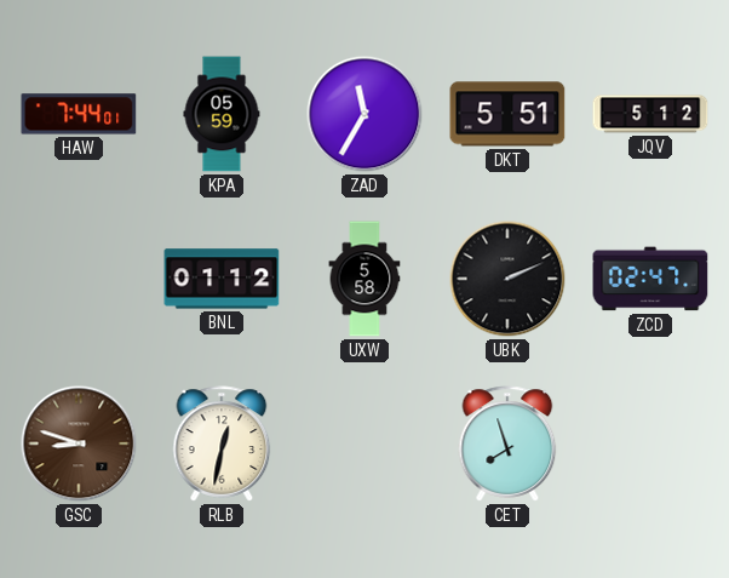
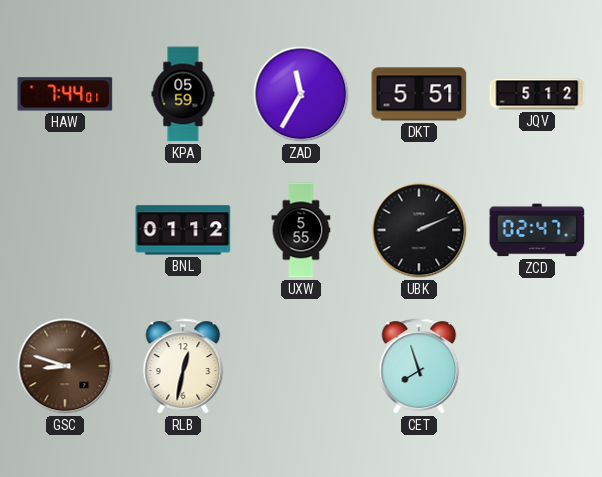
UXW: 5:58 -> 5:55 (301, 230)
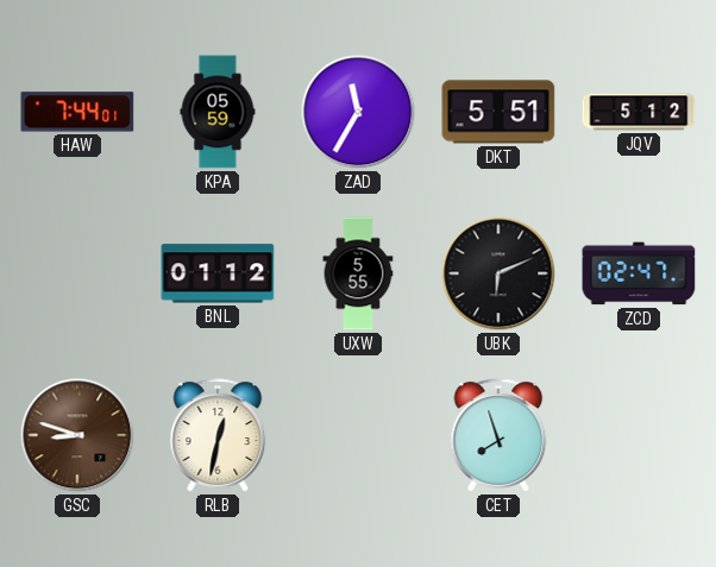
UBK: 2:11 -> 6:11 (498, 273)
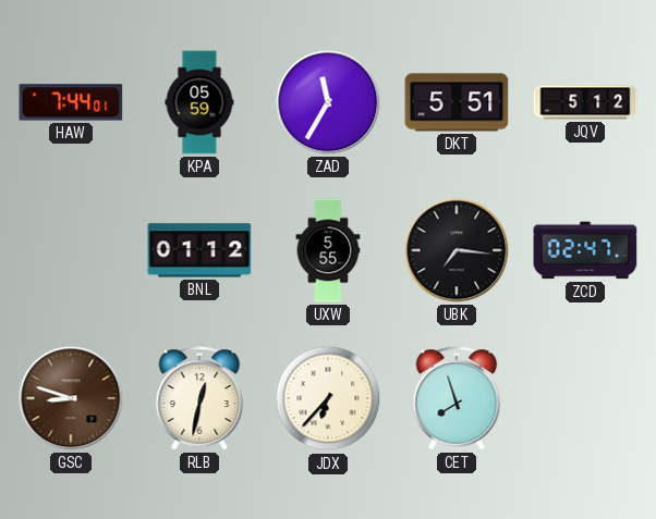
UBK: 6:11 -> 7:16 (457, 250)
JDX: none -> 6:37 (328, 398)
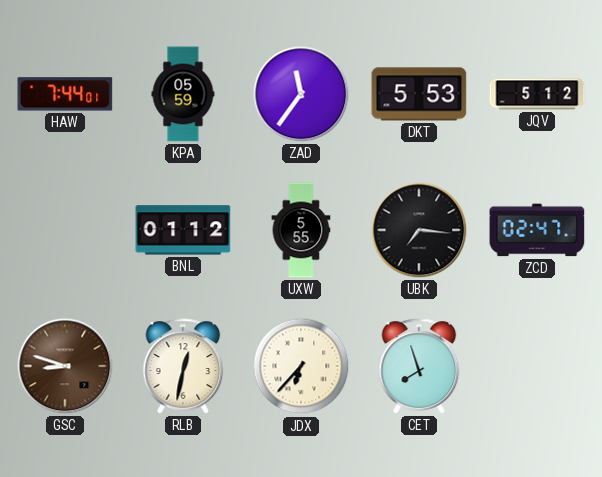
ZAD: 11:35 -> 11:36 (301, 94)
DKT: 5:51 -> 5:53 (419, 94)
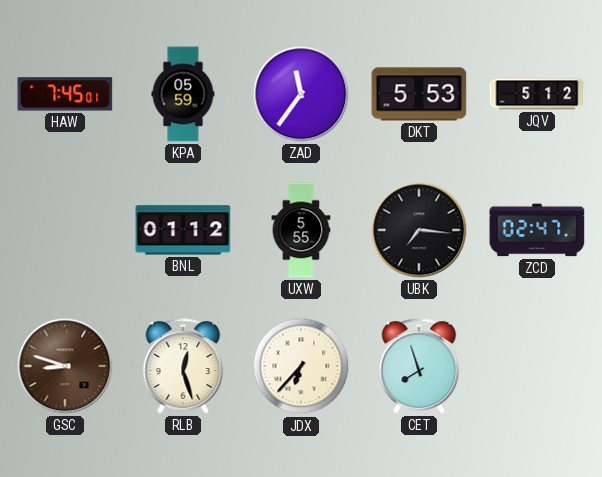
HAW: 7:44 -> 7:45 (65, 94)
RLB: 12:32 -> 12:27 (183, 366)
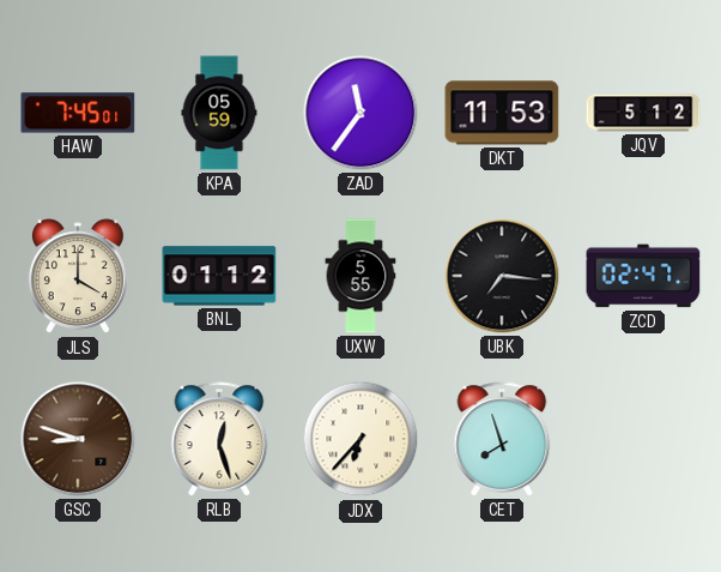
DKT: 5:53 -> 11:53 (502, 113)
JLS: none -> 4:00 (78, 277)
